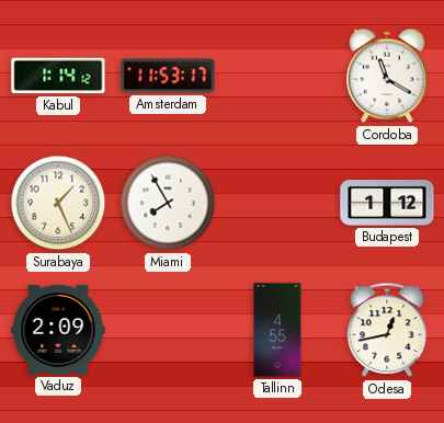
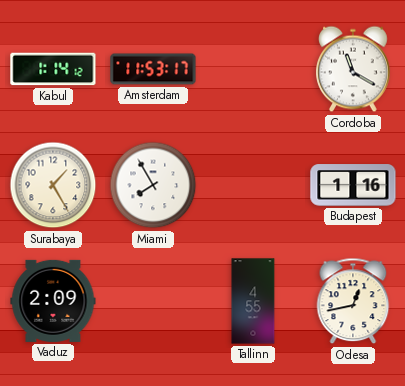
Surabaya: 1:26 -> 1:25 (53, 185)
Budapest: 1:12 -> 1:16 (353, 185)
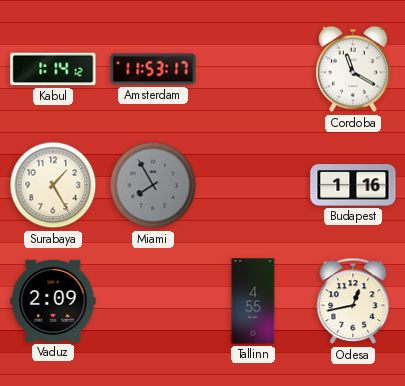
Miami dial: white -> grey (153, 185)
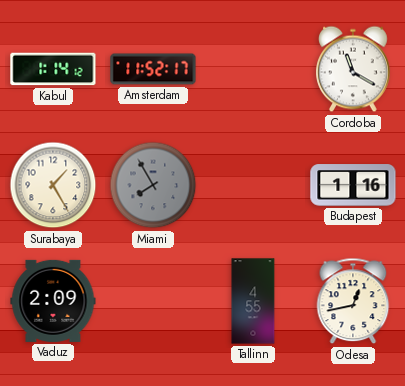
Amsterdam: 11:53 -> 11:52 (153, 69)
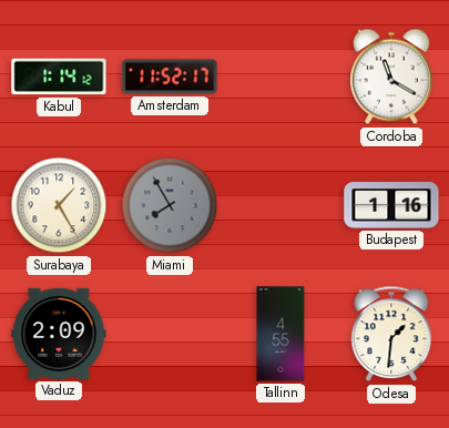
Odesa: 12:43 -> 1:31 (391, 334)
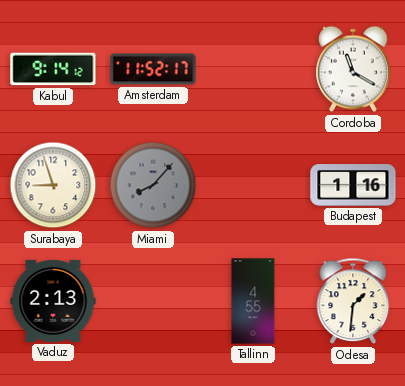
Kabul: 1:14 -> 9:14 (53, 69)
Surabaya: 1:25 -> 8:57 (53, 185)
Miami: 7:55 -> 8:07 (153, 185)
Vaduz: 2:09 -> 2:13 (53, 301)
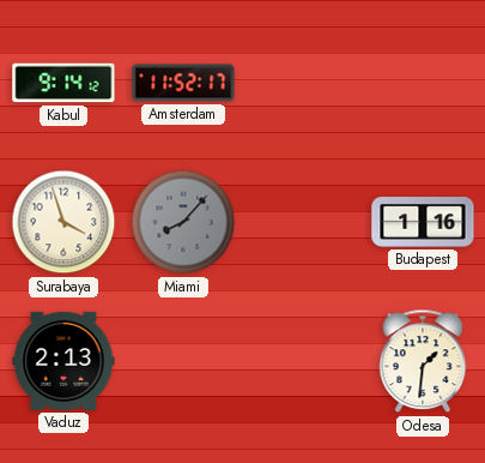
Cordoba: 11:20 -> none (354, 69)
Surabaya: 8:57 -> 3:57 (63, 222)
Tallinn: 4:55 -> none (253, 301)
